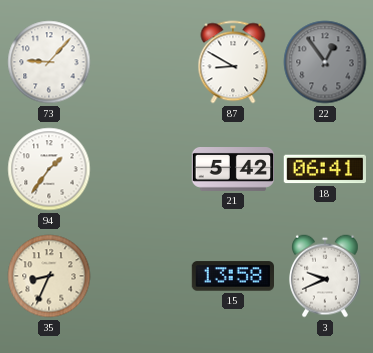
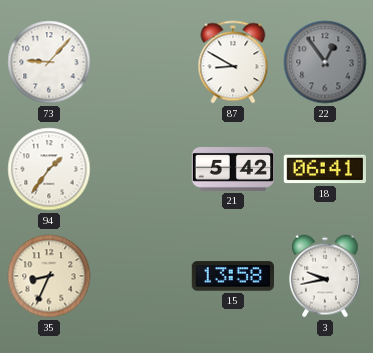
3: 9:41 -> 9:43 (326, 276)
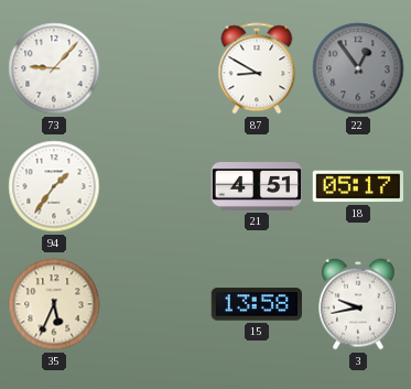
21: 5:42 -> 4:51 (257, 187)
18: 06:41 -> 05:17 (357, 186)
35: 8:34 -> 5:34 (54, 304)
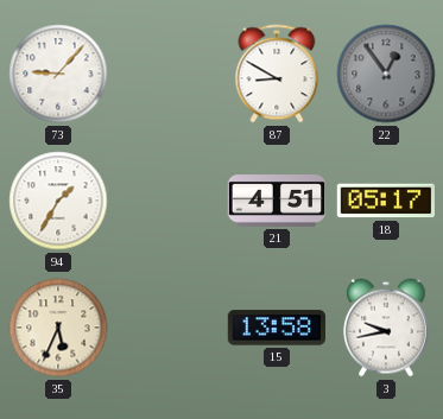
94: 1:36 -> 1:35 (58, 201)
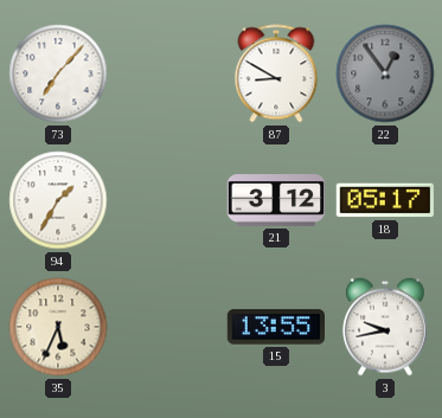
73: 9:07 -> 7:07 (58, 73)
21: 4:51 -> 3:12 (276, 201)
15: 13:58 -> 13:55 (275, 327)
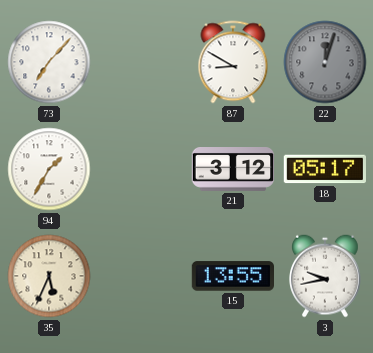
22: 12:54 -> 12:03 (325, 62)
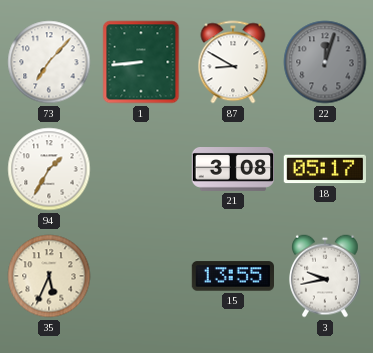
1: none -> 8:44 (141, 62)
21: 3:12 -> 3:08 (233, 170)
